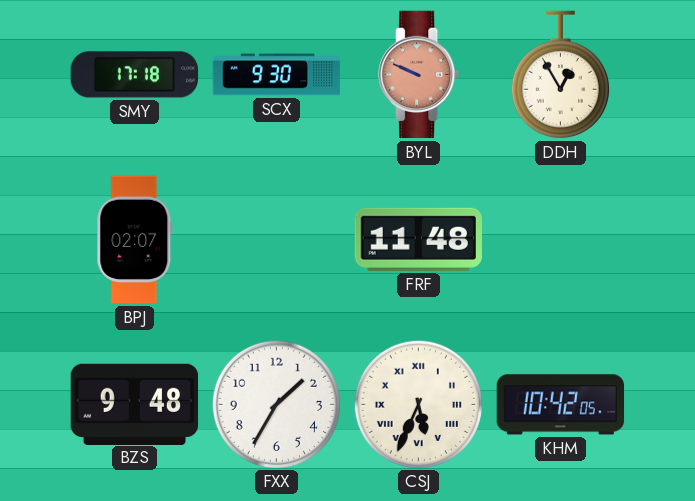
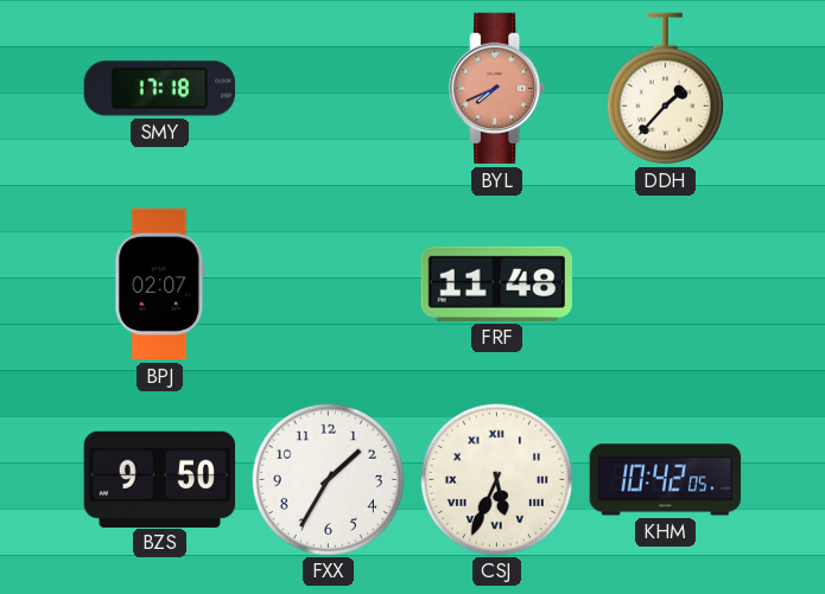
SCX: 9:30 -> none (277, 75)
BYL: 9:49 -> 7:41 (497, 89)
DDH: 12:55 -> 1:37 (665, 89)
BZS: 9:48 -> 9:50 (160, 479)
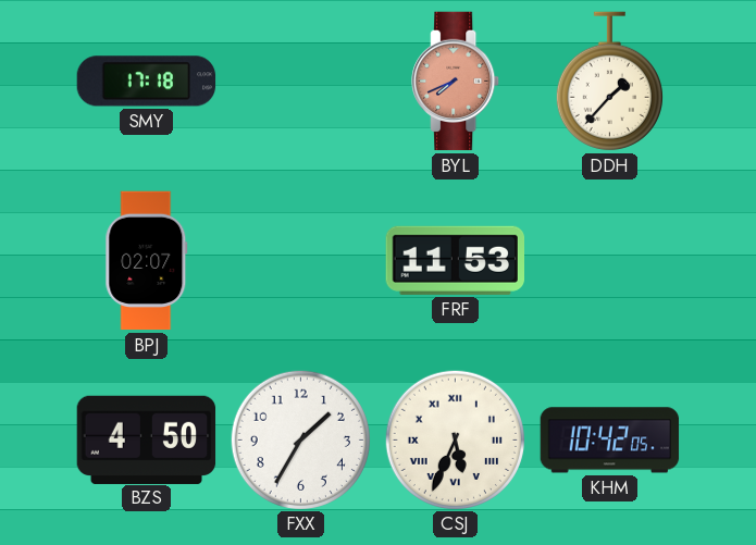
FRF: 11:48 -> 11:53 (455, 260)
BZS: 9:50 -> 4:50 (147, 439)
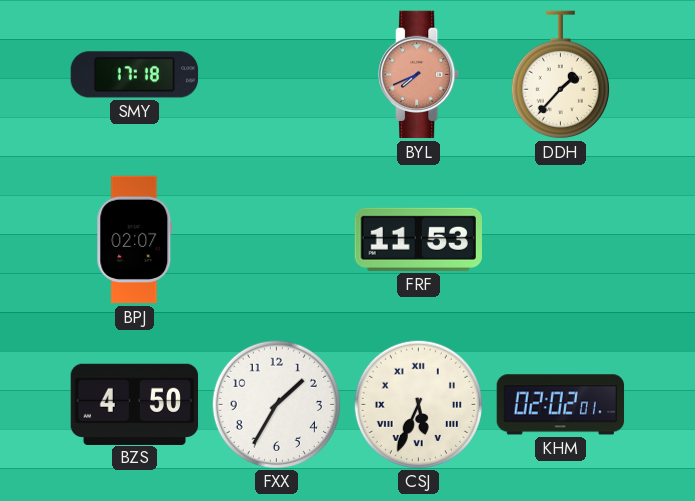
KHM: 10:42 -> 02:02 (561, 405)
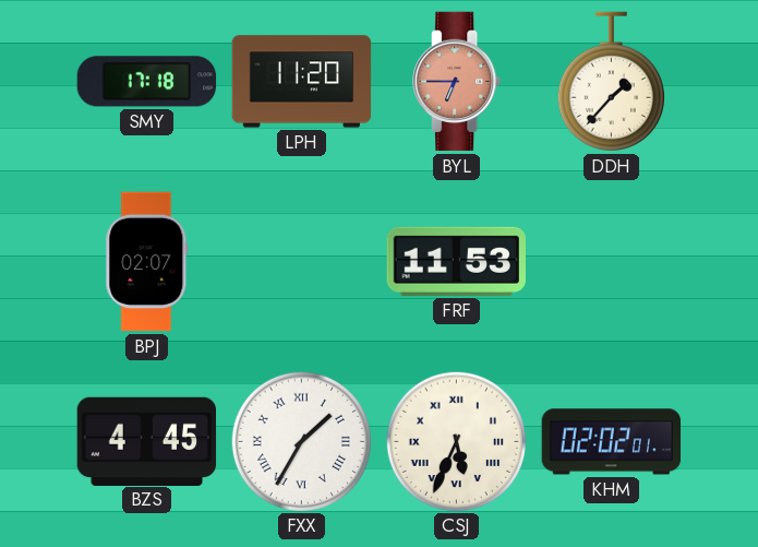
LPH: none -> 11:20 (302, 82)
BYL: 7:41 -> 6:45 (457, 82)
BZS: 4:50 -> 4:45 (147, 441)
FXX numerals: Arabic -> Roman (301, 441)
